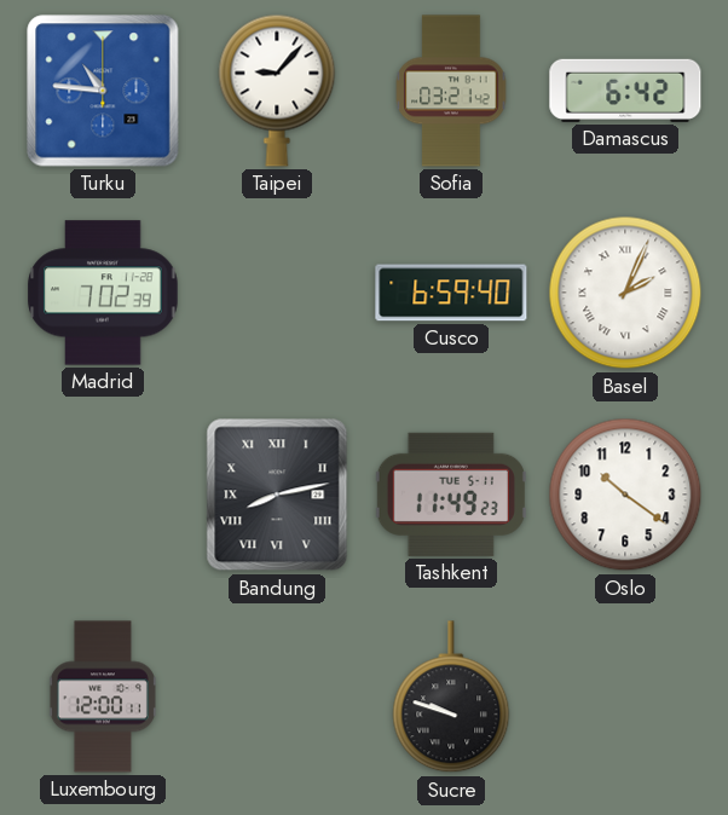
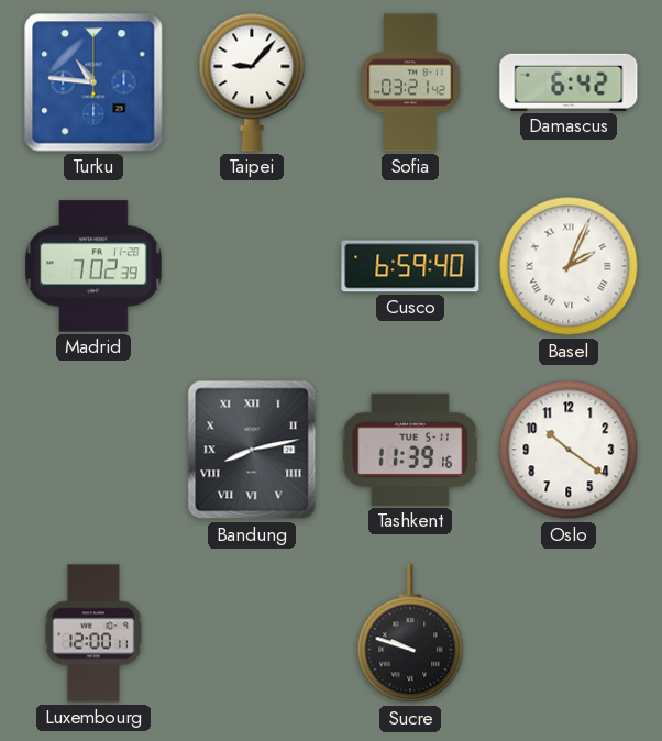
Tashkent: 11:49 -> 11:39 (410, 450)
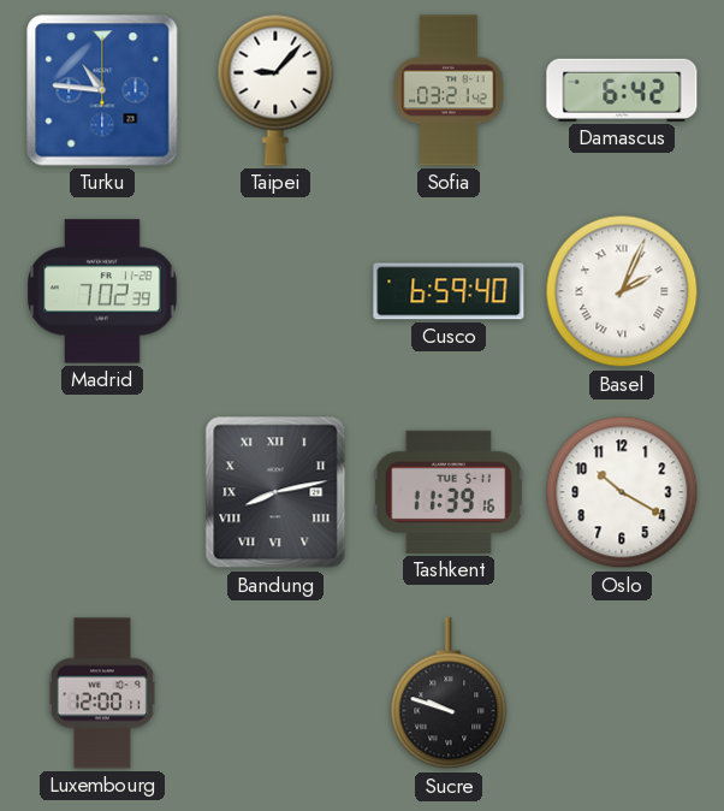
Oslo: 10:21 -> 10:20 (622, 492)
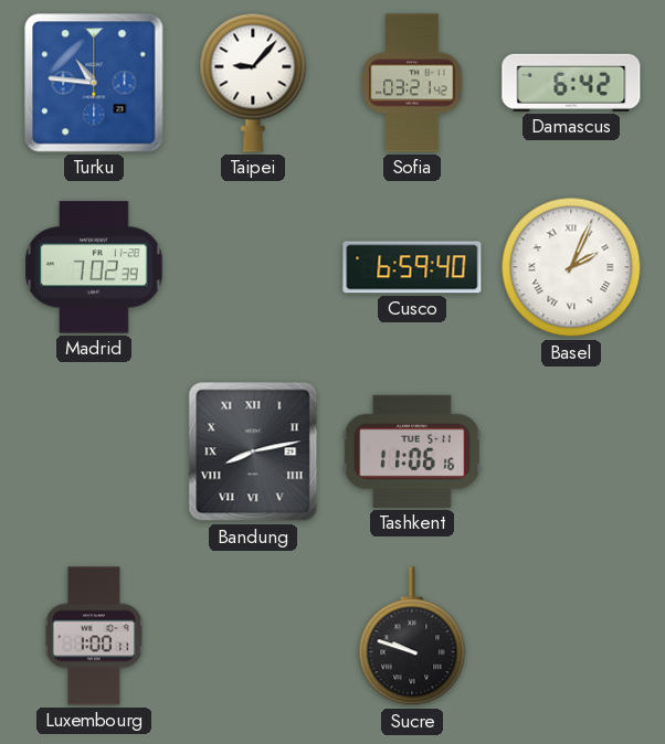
Tashkent: 11:39 -> 11:06 (412, 451)
Oslo: 10:20 -> none (622, 492)
Luxembourg: 12:00 -> 1:00 (94, 636)
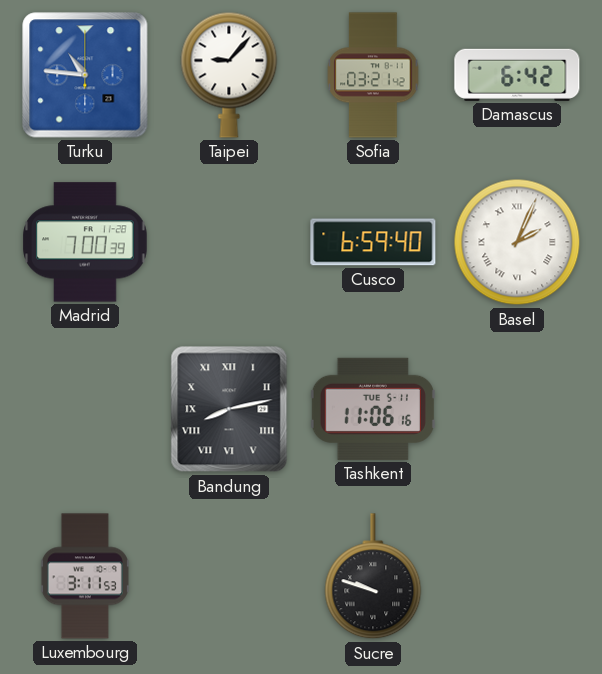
Madrid: 7:02 -> 7:00 (85, 242)
Luxembourg: 1:00 -> 3:11 (85, 576)
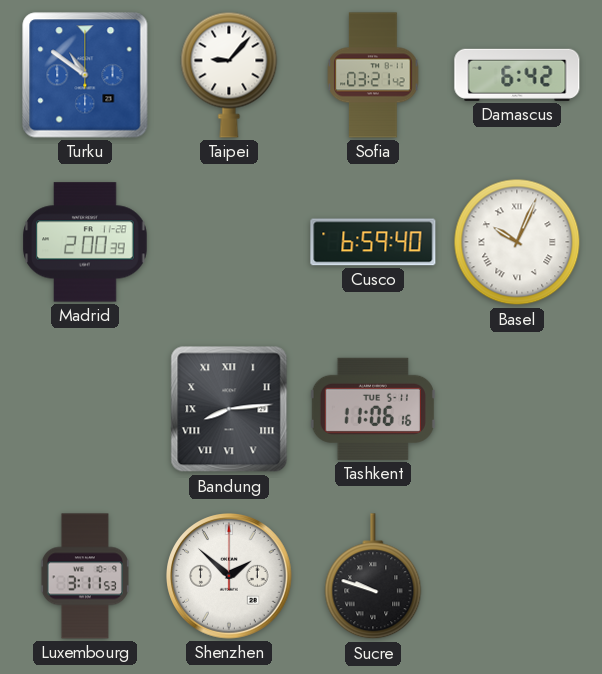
Turku: 10:46 -> 10:51 (85, 75)
Madrid: 7:00 -> 2:00 (85, 242)
Basel: 2:04 -> 10:04 (517, 242)
Bandung: 8:13 -> 8:14 (229, 409)
Shenzhen: none -> 1:52 (229, 576)
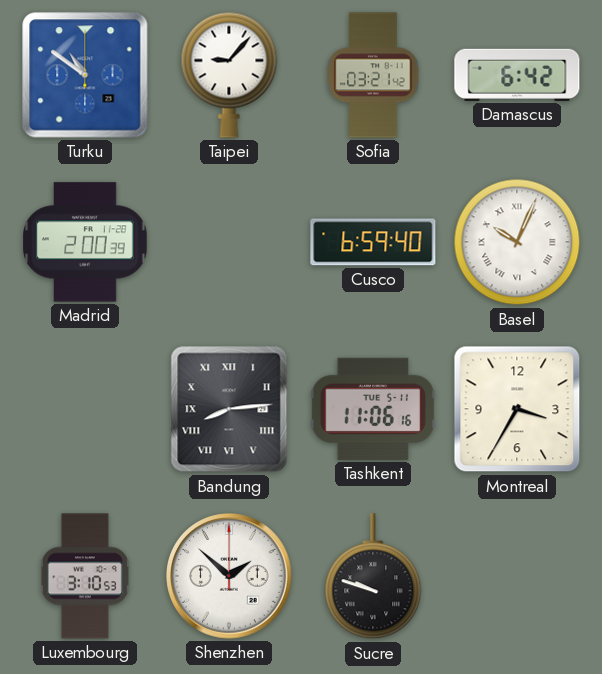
Montreal: none -> 3:35 (517, 409)
Luxembourg: 3:11 -> 3:10 (85, 576)
